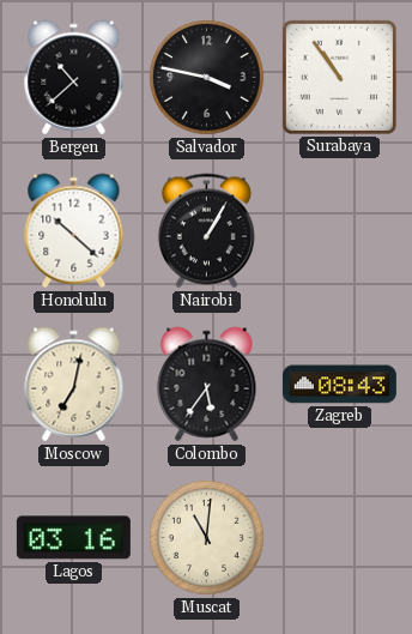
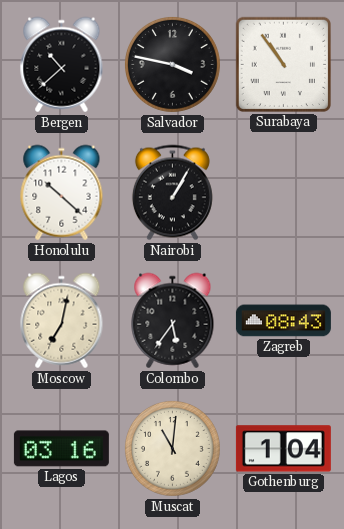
Gothenburg: none -> 1:04 (283, 449)
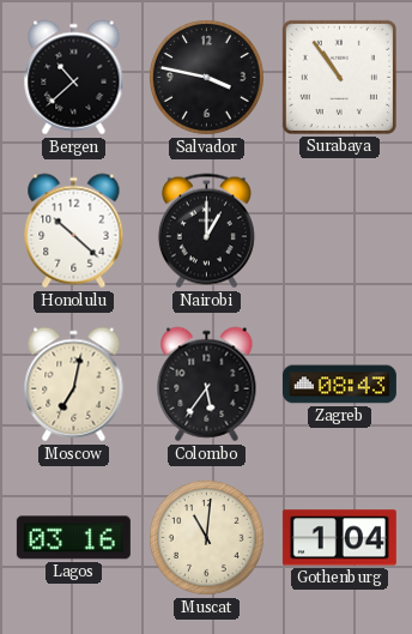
Nairobi: 1:05 -> 1:00 (206, 231)
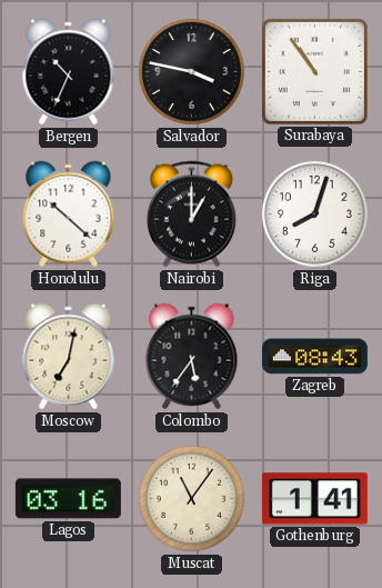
Bergen: 10:38 -> 10:34 (69, 72)
Riga: none -> 8:03 (314, 213)
Muscat: 11:01 -> 11:06 (191, 498)
Gothenburg: 1:04 -> 1:41 (314, 499)
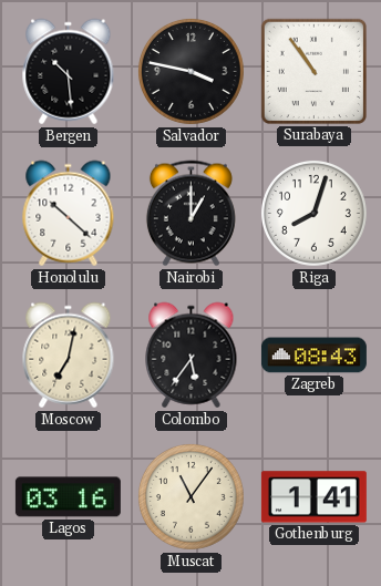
Bergen: 10:34 -> 10:29 (69, 72)
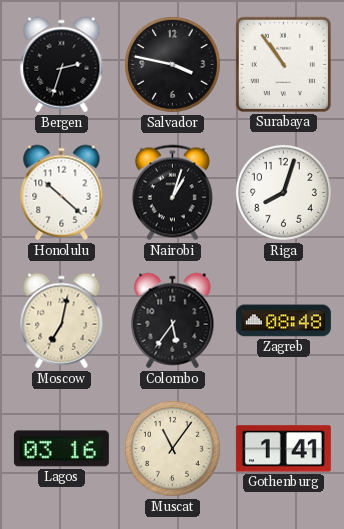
Bergen: 10:29 -> 2:33 (62, 65)
Nairobi: 1:00 -> 1:03 (172, 193)
Zagreb: 08:43 -> 08:48 (283, 321)
